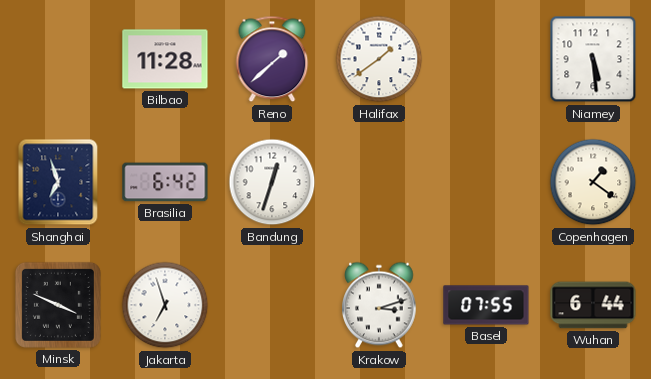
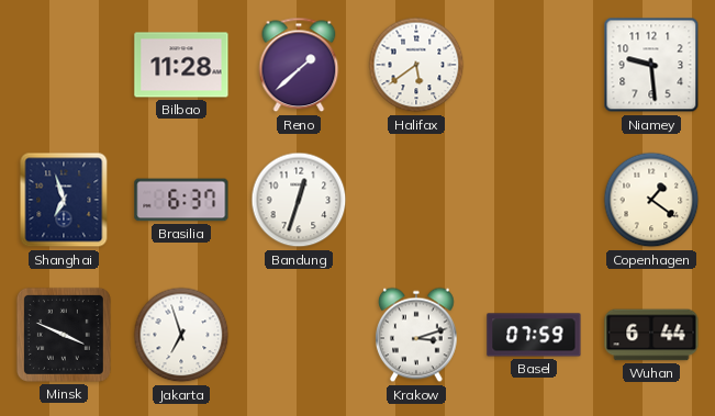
Halifax: 1:39 -> 5:39 (416, 65)
Niamey: 5:29 -> 9:29 (651, 65)
Brasilia: 6:42 -> 6:37 (181, 200)
Basel: 07:55 -> 07:59 (534, 335)
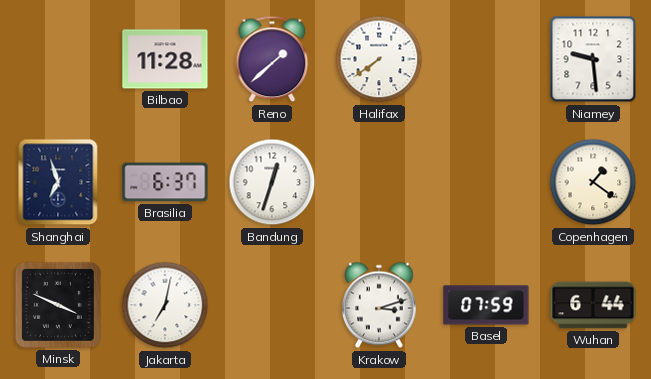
Halifax: 5:39 -> 7:39 (379, 59)
Jakarta: 6:57 -> 7:02 (165, 305)
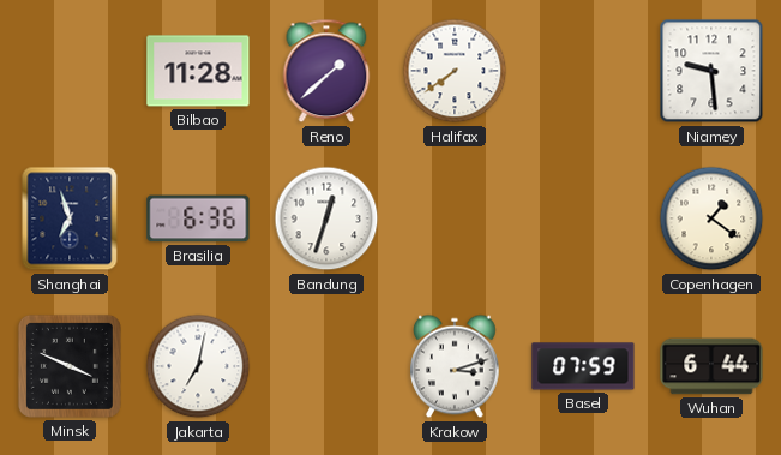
Brasilia: 6:37 -> 6:36 (198, 218)
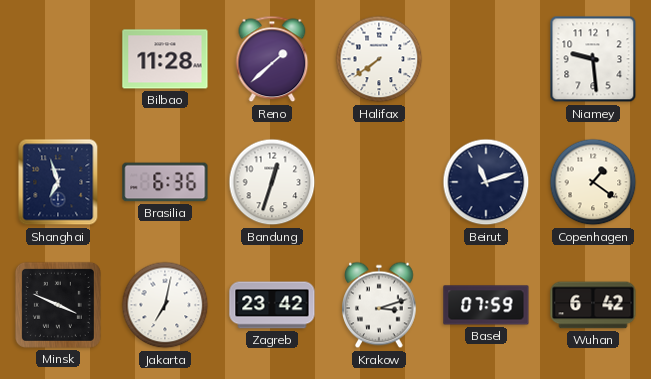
Beirut: none -> 11:12 (486, 182)
Zagreb: none -> 23:42 (272, 305)
Wuhan: 6:44 -> 6:42 (593, 305)
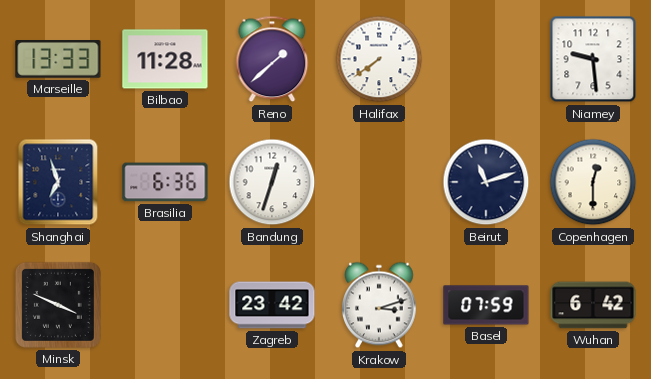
Marseille: none -> 13:33 (58, 60)
Copenhagen: 1:21 -> 12:30 (593, 182)
Jakarta: 7:02 -> none (165, 305)
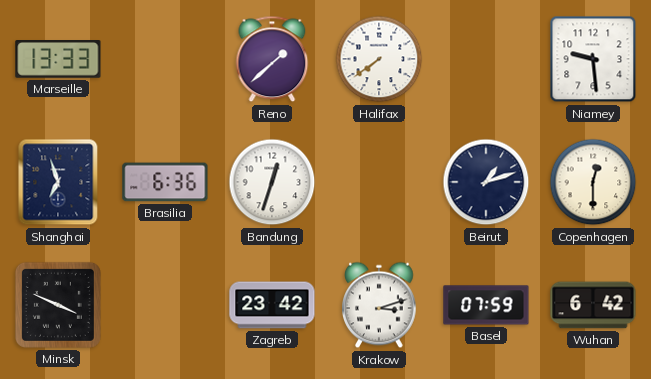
Bilbao: 11:28 -> none (165, 59)
Beirut: 11:12 -> 1:12 (486, 182)
